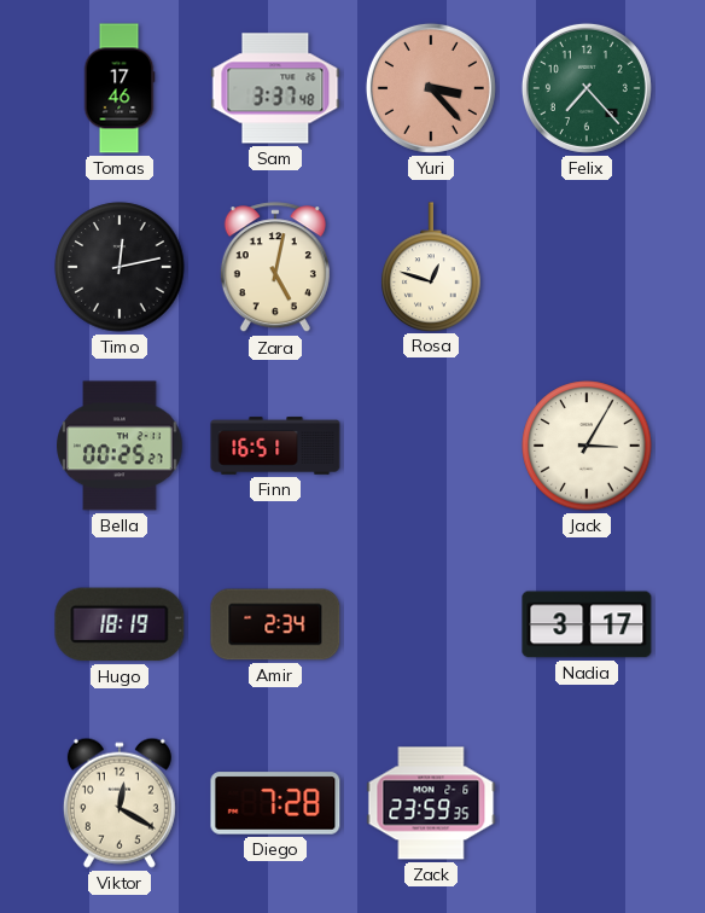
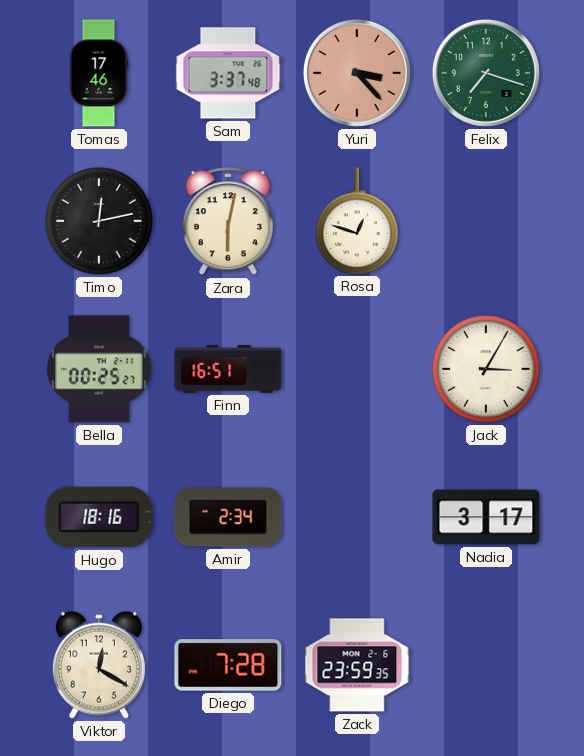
Felix: 7:23 -> 7:18 (486, 73)
Zara: 5:02 -> 6:02 (228, 222)
Hugo: 18:19 -> 18:16 (99, 517)
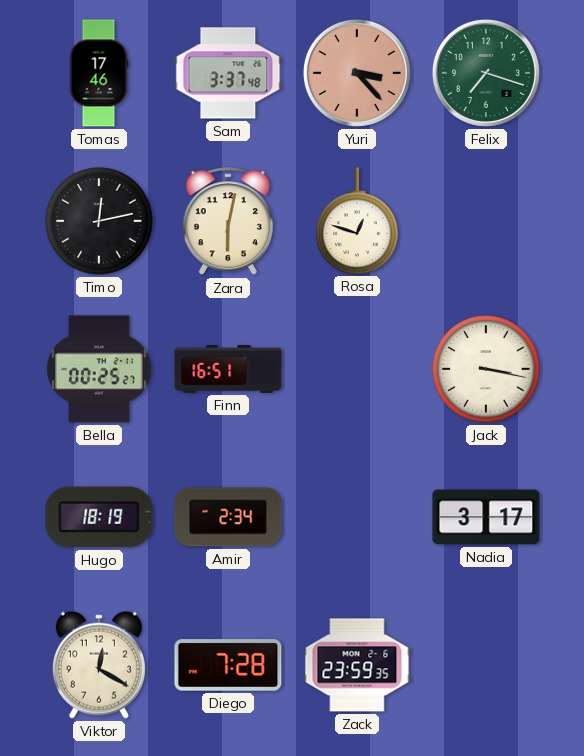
Jack: 3:05 -> 3:17 (486, 369)
Hugo: 18:16 -> 18:19 (99, 517)
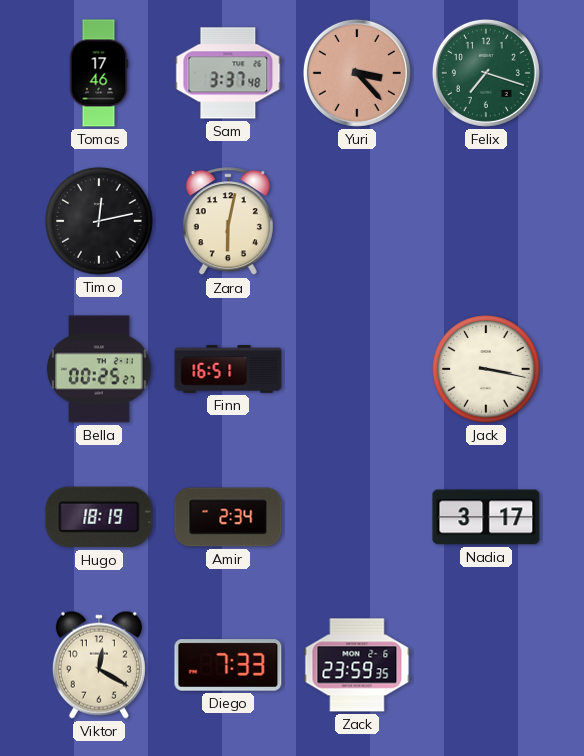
Rosa: 12:48 -> none (357, 221)
Diego: 7:28 -> 7:33 (228, 665)
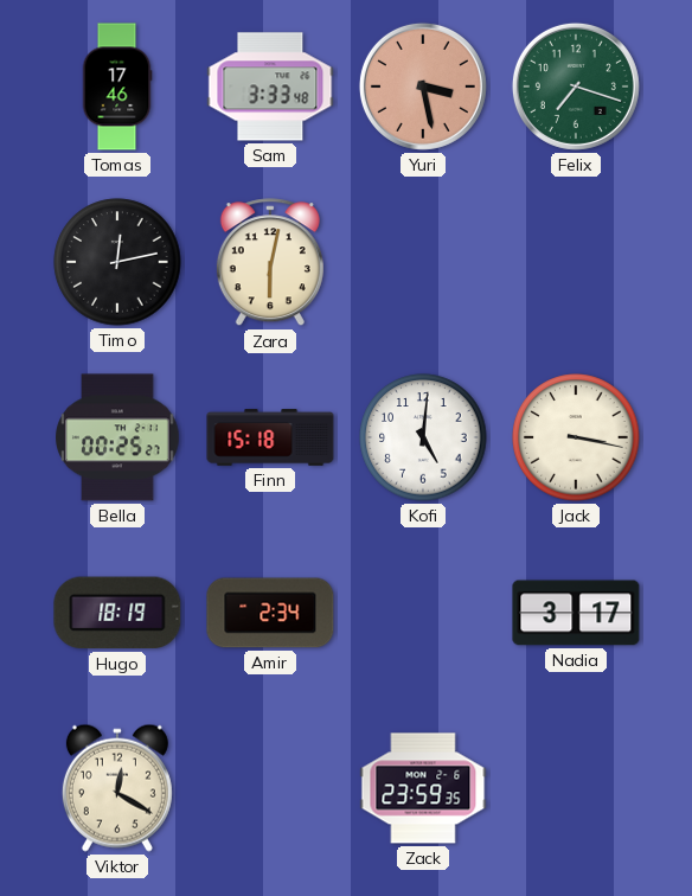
Sam: 3:37 -> 3:33 (270, 87)
Yuri: 3:23 -> 3:28 (423, 87)
Finn: 16:51 -> 15:18 (270, 437)
Kofi: none -> 5:01 (423, 437)
Diego: 7:33 -> none (228, 665)
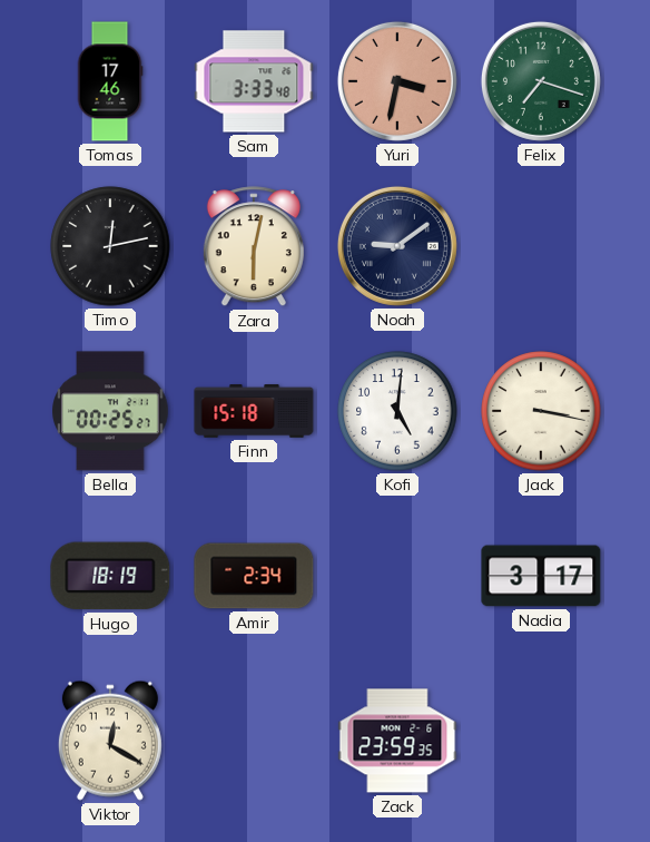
Yuri: 3:28 -> 3:32 (397, 81)
Noah: none -> 9:09 (397, 246)
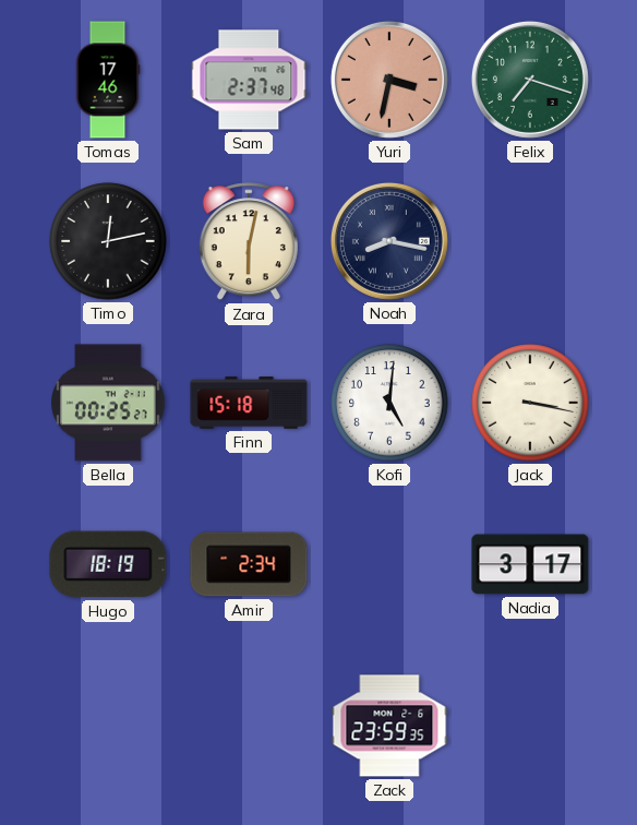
Sam: 3:33 -> 2:37 (249, 80)
Noah: 9:09 -> 8:17 (389, 241)
Viktor: 12:20 -> none (110, 741)
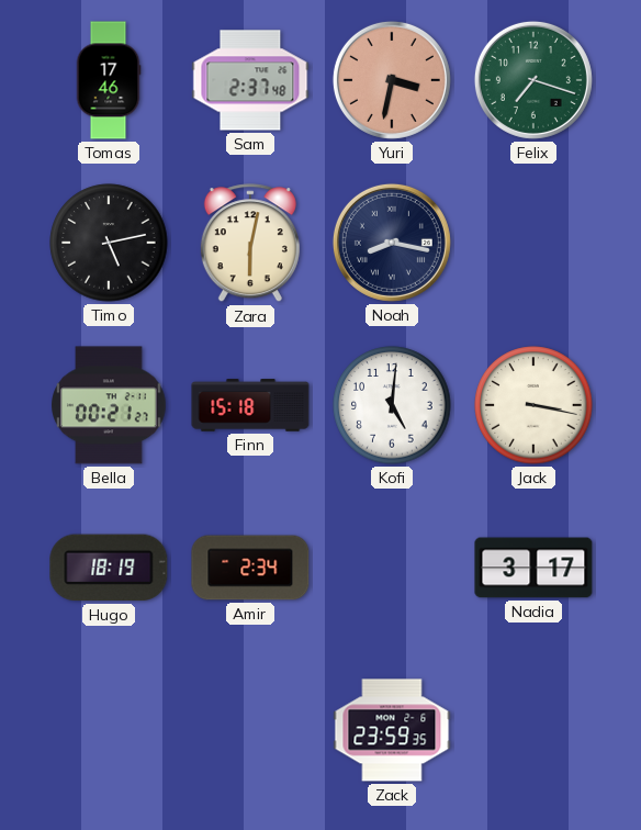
Timo: 12:13 -> 5:13 (109, 243)
Bella: 00:25 -> 00:21 (109, 405)
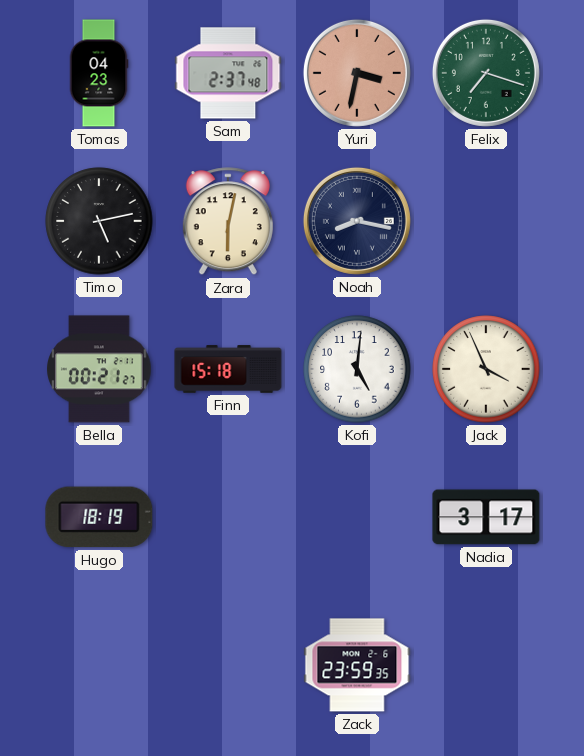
Tomas: 17:46 -> 04:23 (99, 73)
Jack: 3:17 -> 3:56 (486, 369)
Amir: 2:34 -> none (250, 568)
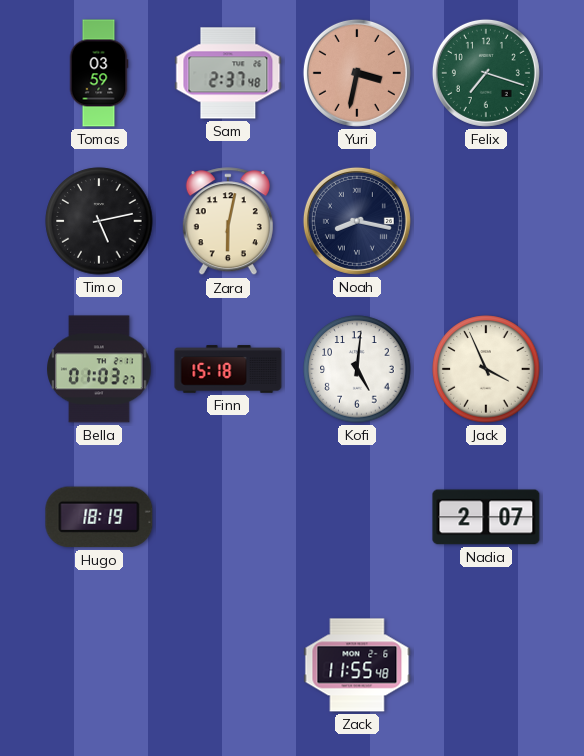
Tomas: 04:23 -> 03:59 (99, 73)
Bella: 00:21 -> 01:03 (99, 369)
Nadia: 3:17 -> 2:07 (486, 517)
Zack: 23:59 -> 11:55 (357, 665)
